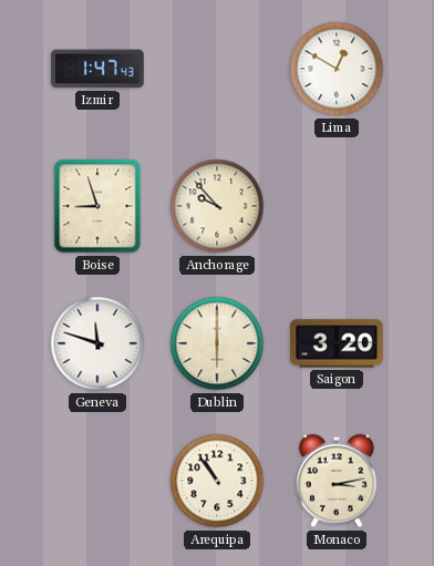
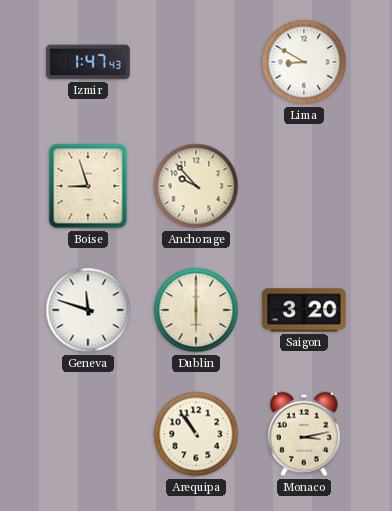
Lima: 12:50 -> 8:50 (304, 62)
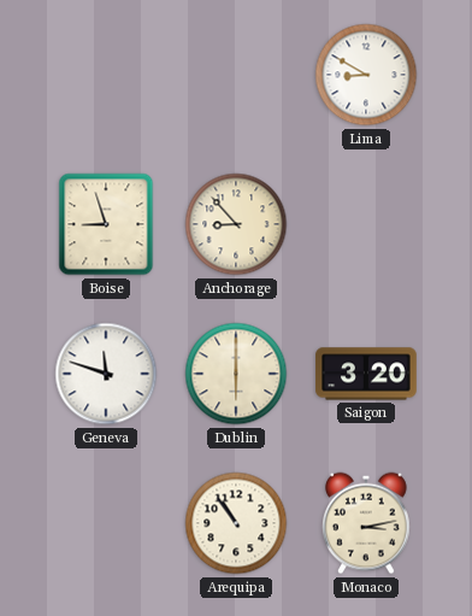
Izmir: 1:47 -> none (88, 62)
Anchorage: 9:53 -> 8:53 (236, 224)
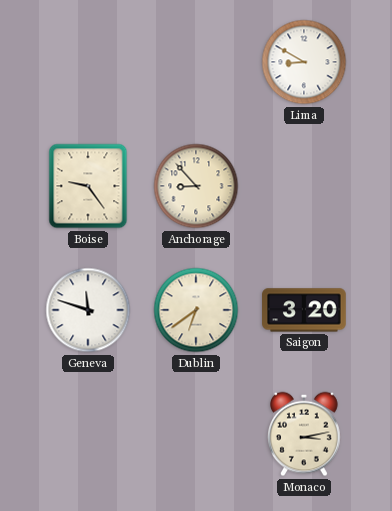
Boise: 8:57 -> 9:24 (88, 186)
Dublin: 6:00 -> 6:39 (196, 310)
Arequipa: 10:54 -> none (236, 523)
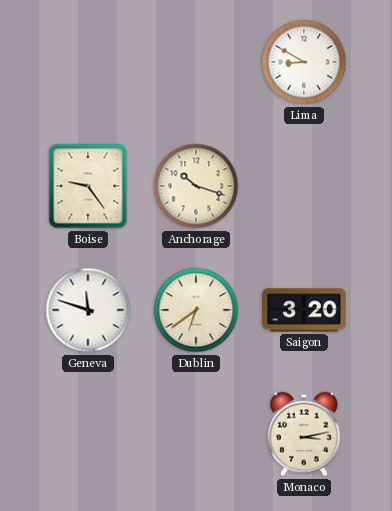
Anchorage: 8:53 -> 10:18 (196, 186)
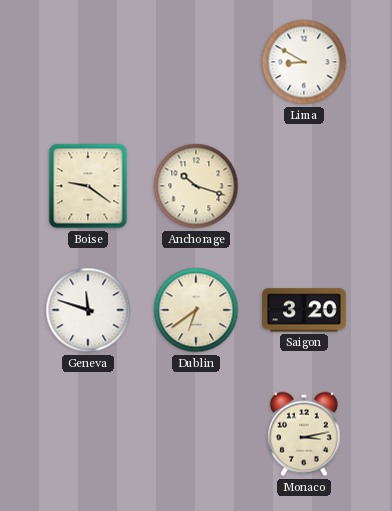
Boise: 9:24 -> 9:21 (88, 186)
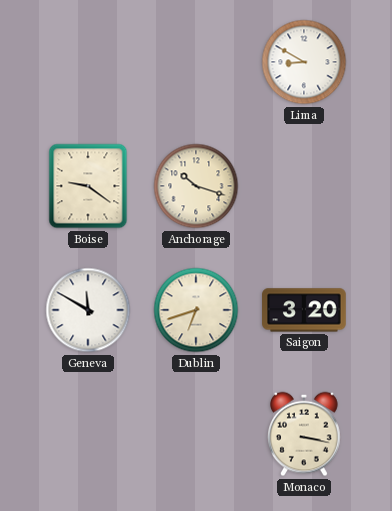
Geneva: 11:48 -> 11:50 (88, 310)
Dublin: 6:39 -> 6:42 (196, 310)
Monaco: 3:13 -> 3:17 (305, 434)
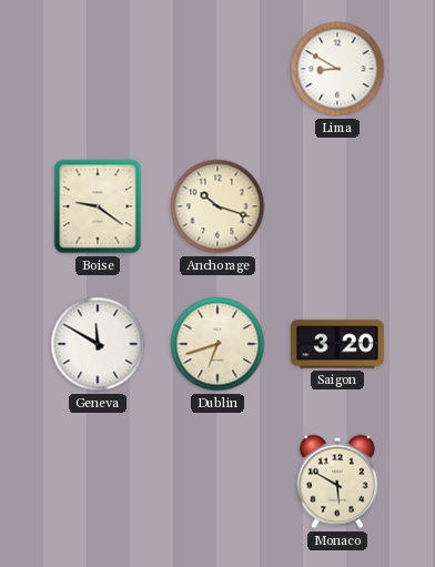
Monaco: 3:17 -> 5:50 (338, 482)
